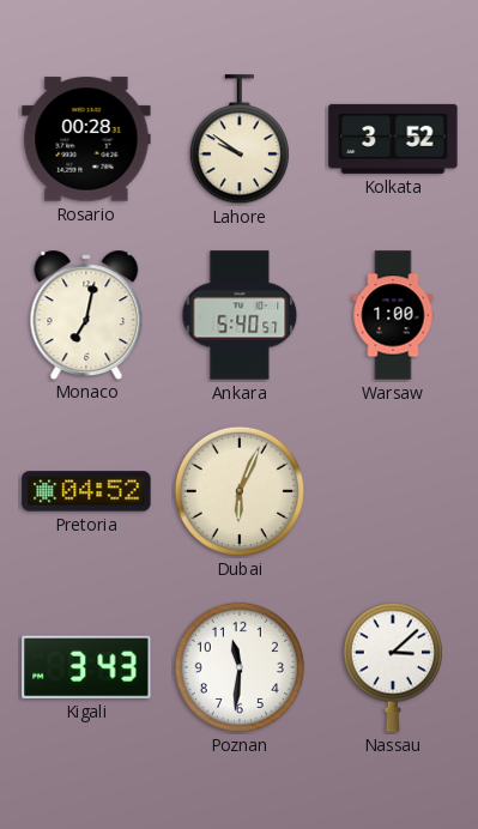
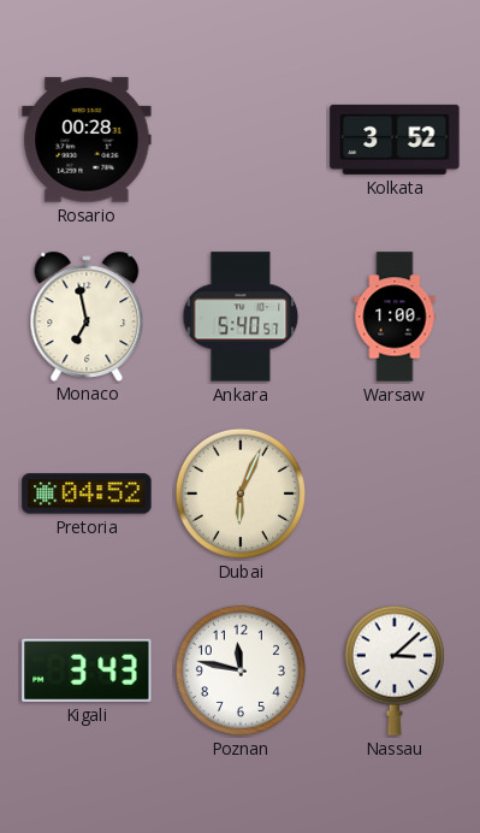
Lahore: 9:51 -> none (240, 140)
Monaco: 7:02 -> 6:58 (87, 315)
Poznan: 11:31 -> 11:47 (241, 670)
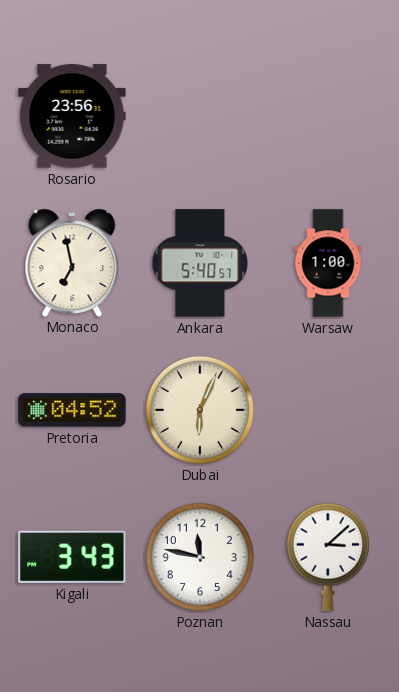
Rosario: 00:28 -> 23:56 (72, 116)
Kolkata: 3:52 -> none (395, 140)
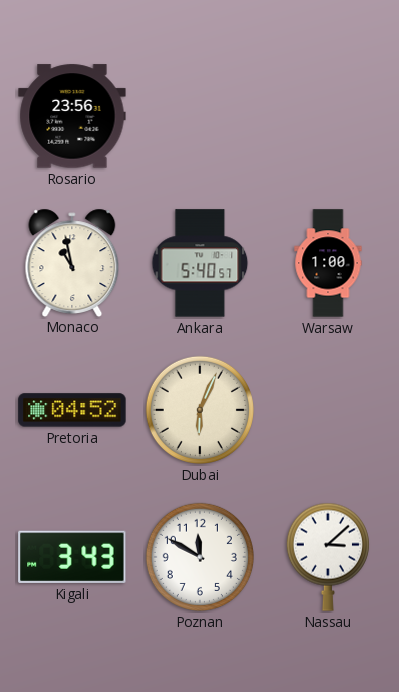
Monaco: 6:58 -> 10:58 (72, 262)
Poznan: 11:47 -> 11:50 (200, 557)
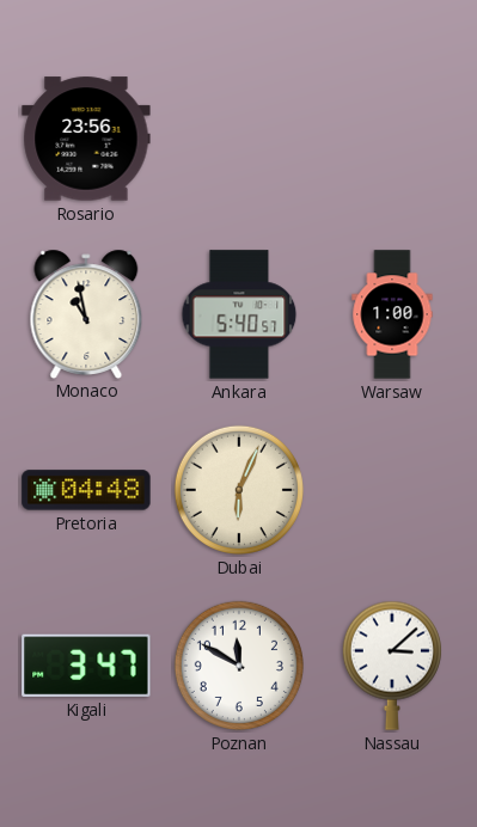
Pretoria: 04:52 -> 04:48 (86, 490)
Kigali: 3:43 -> 3:47 (86, 666)
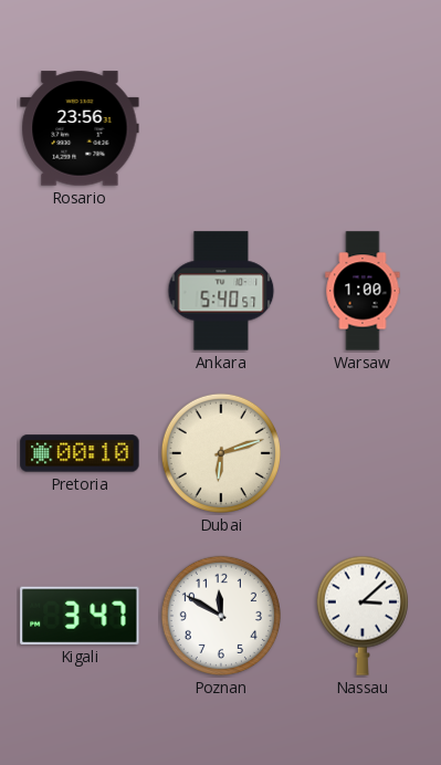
Monaco: 10:58 -> none (86, 313)
Pretoria: 04:48 -> 00:10 (80, 453)
Dubai: 6:04 -> 6:12 (221, 453)
